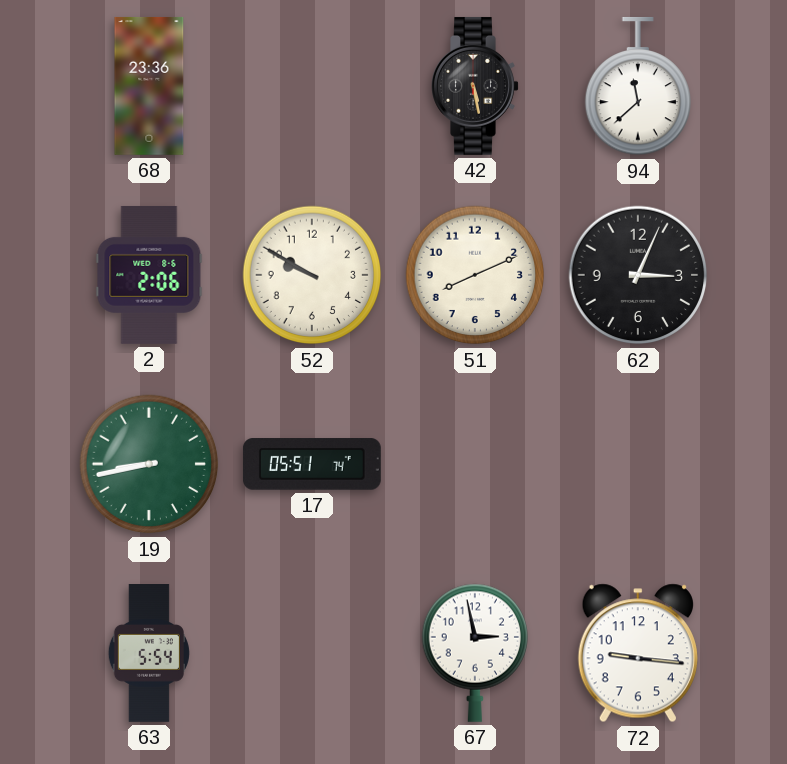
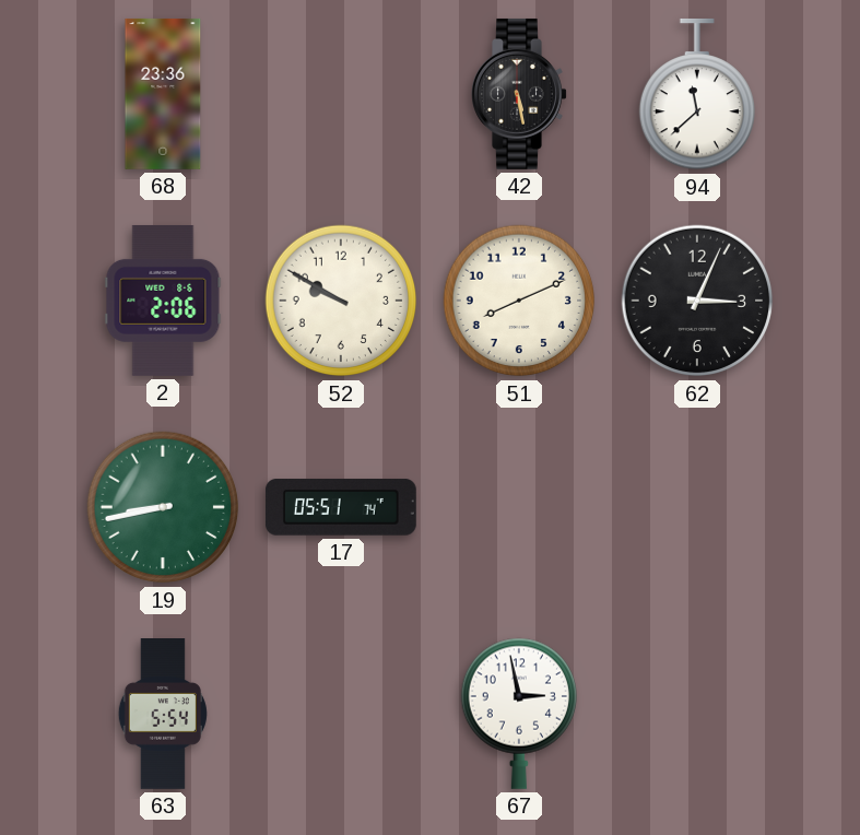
72: 9:16 -> none (638, 653)
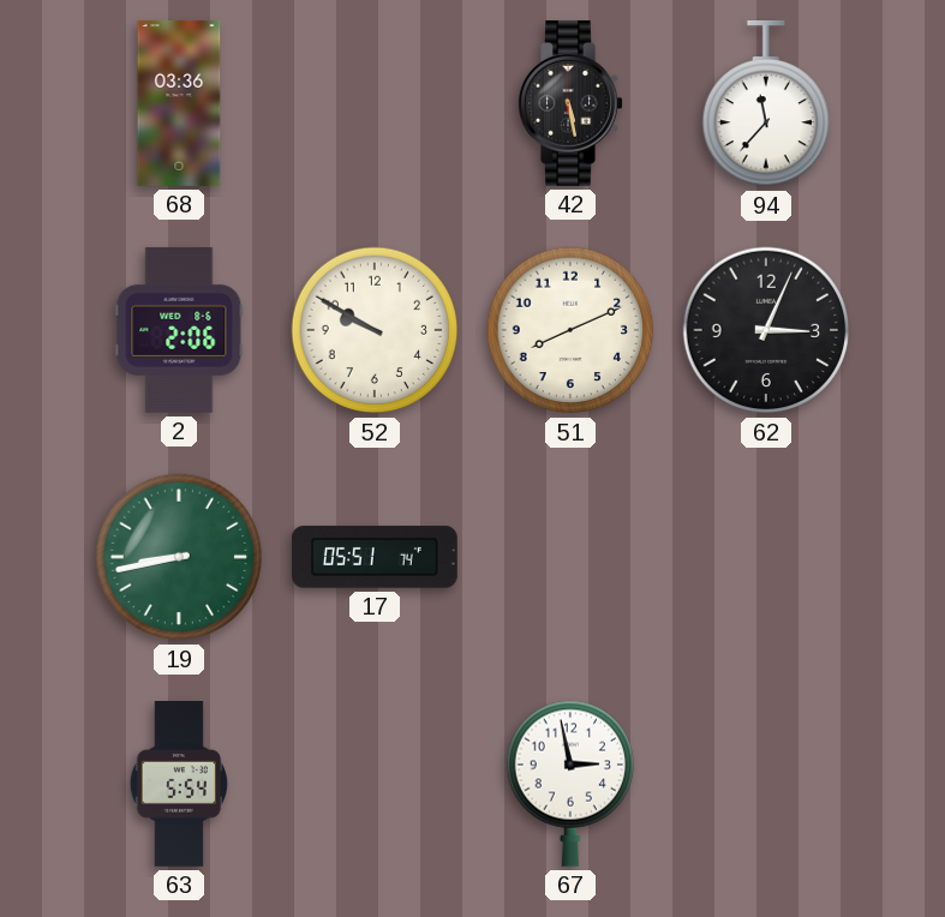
68: 23:36 -> 03:36 (179, 103)
94: 11:38 -> 11:37 (765, 103)
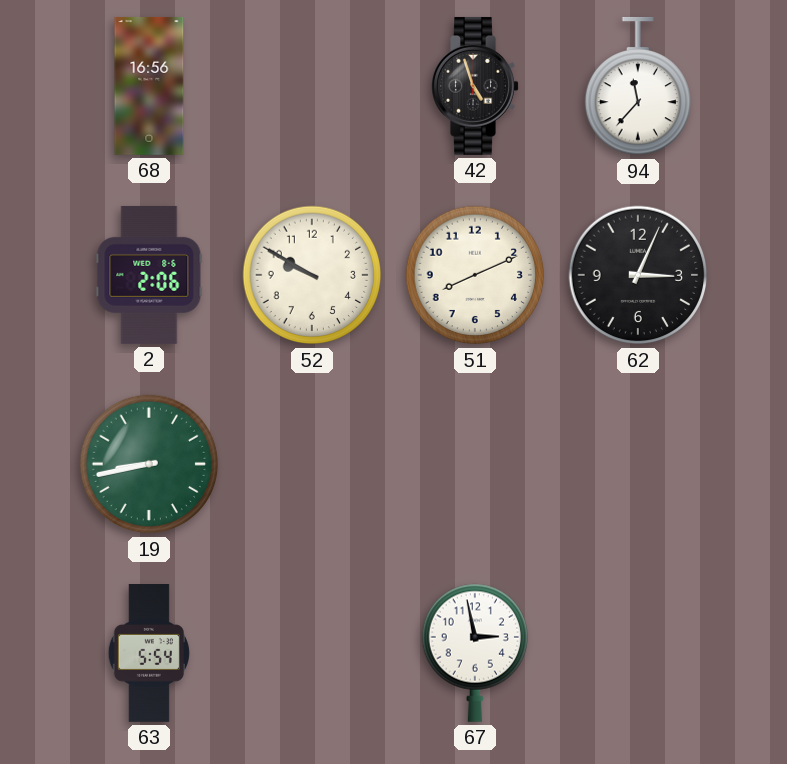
68: 03:36 -> 16:56 (149, 86)
42: 5:28 -> 4:57 (475, 86)
17: 05:51 -> none (375, 557)
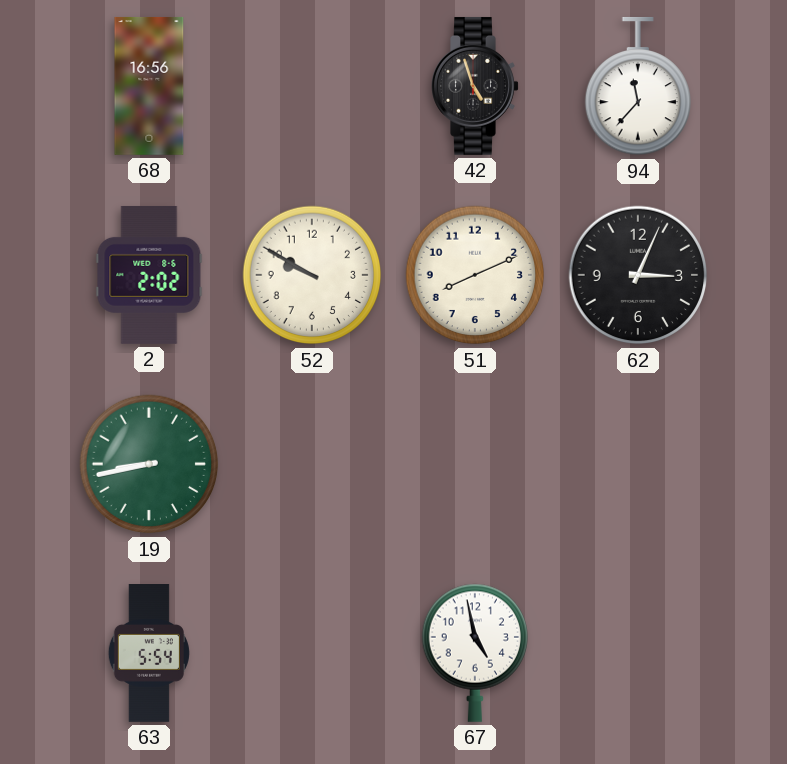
2: 2:06 -> 2:02 (149, 275)
67: 2:58 -> 4:58 (474, 653)
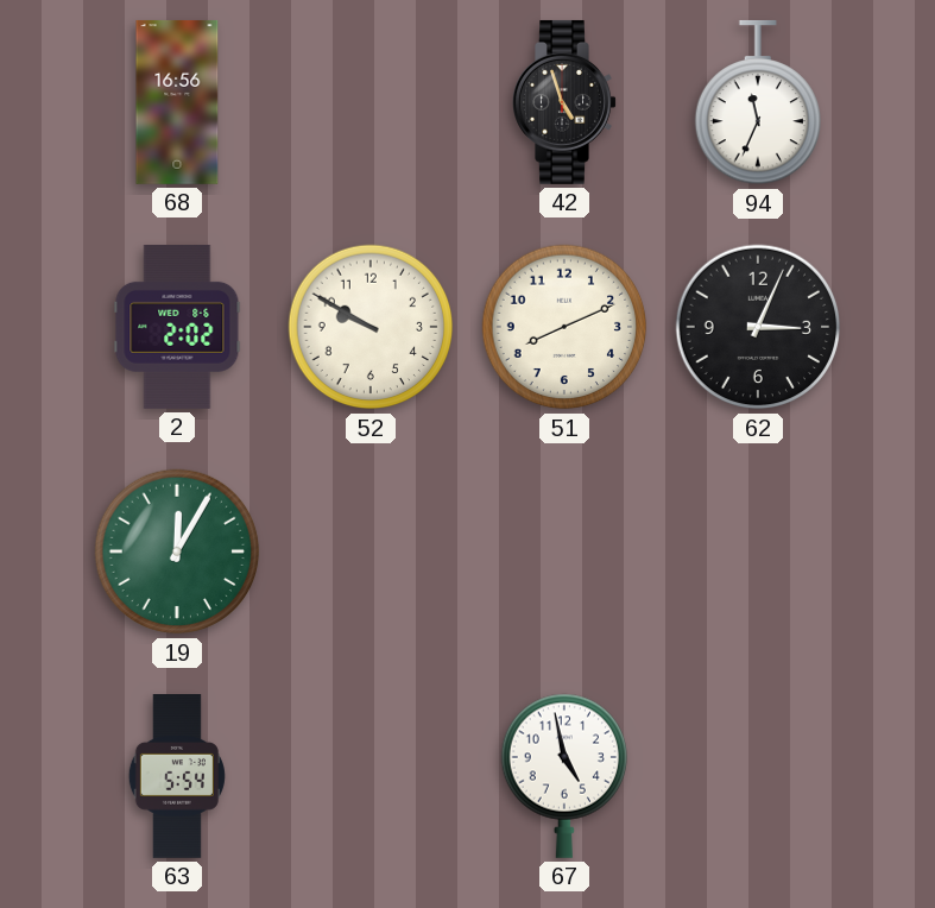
94: 11:37 -> 11:34 (757, 102)
19: 8:43 -> 12:05 (177, 551)
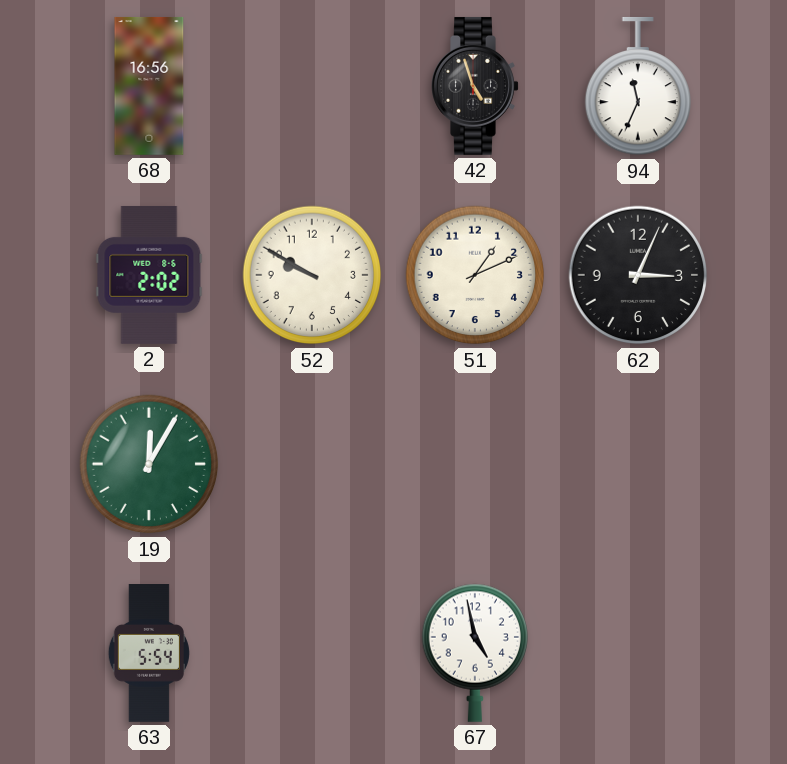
51: 8:11 -> 1:11 (475, 275)
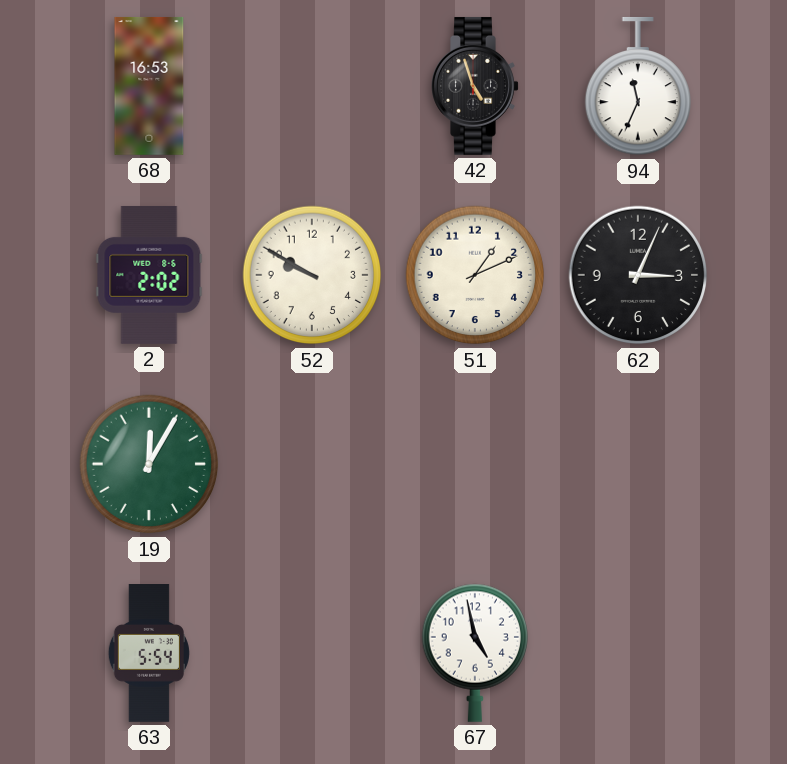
68: 16:56 -> 16:53 (149, 86)
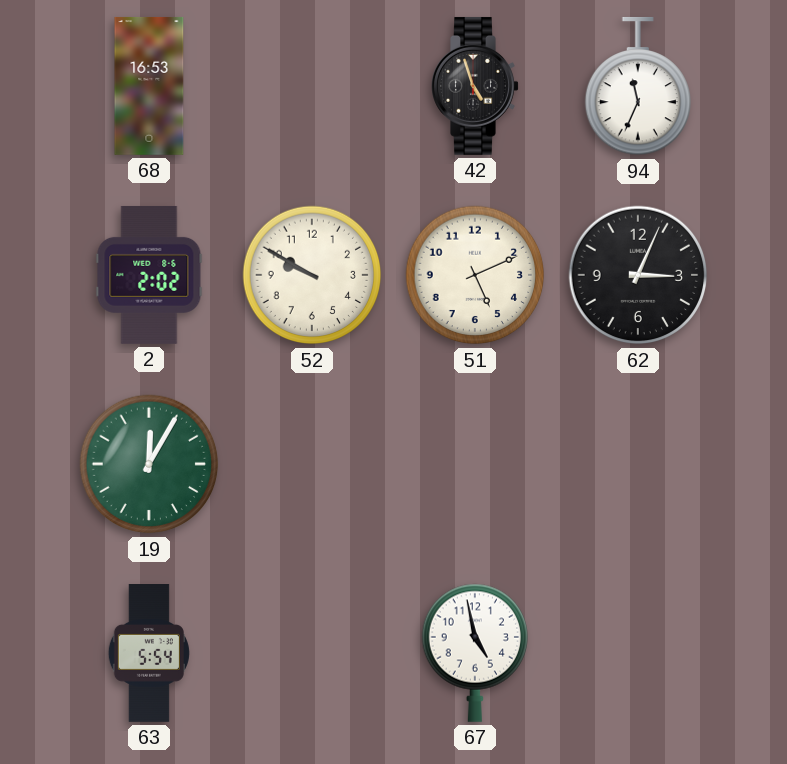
51: 1:11 -> 5:11 (475, 275)
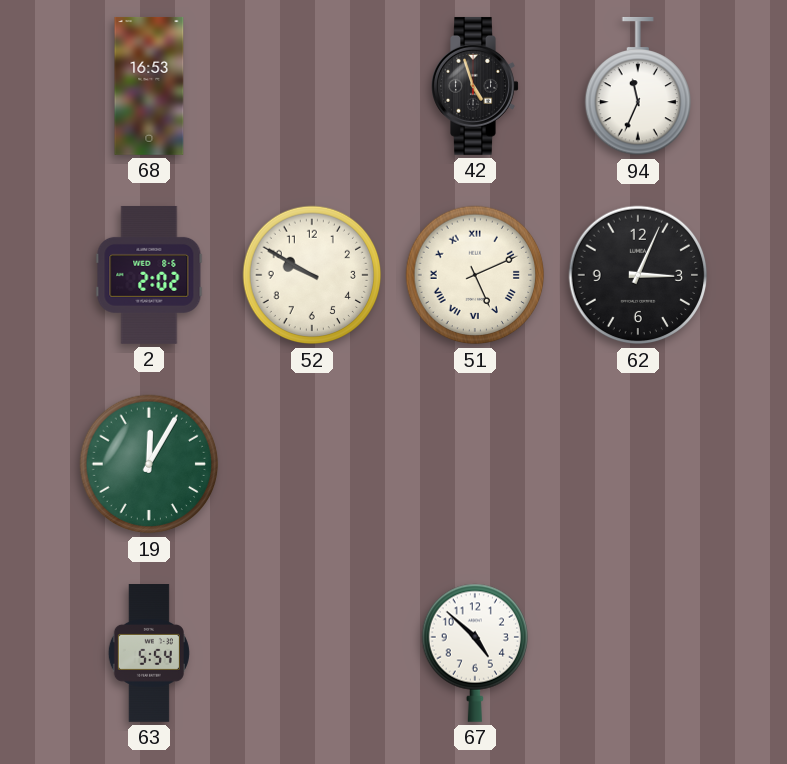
51 numerals: Arabic -> Roman (475, 275)
67: 4:58 -> 4:52 (474, 653)
